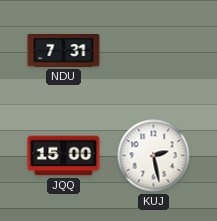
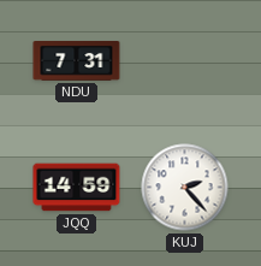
JQQ: 15:00 -> 14:59 (77, 188)
KUJ: 2:28 -> 2:23 (185, 188)
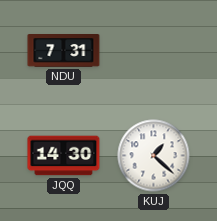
JQQ: 14:59 -> 14:30 (64, 156)
KUJ: 2:23 -> 1:22 (154, 156)
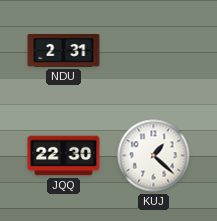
NDU: 7:31 -> 2:31 (64, 51)
JQQ: 14:30 -> 22:30 (64, 156)
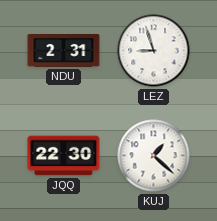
LEZ: none -> 8:57 (154, 51)
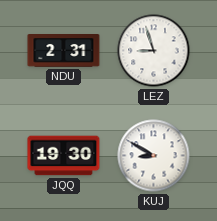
JQQ: 22:30 -> 19:30 (64, 156)
KUJ: 1:22 -> 8:50 (154, 156)
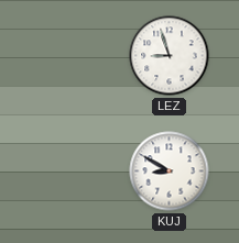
NDU: 2:31 -> none (64, 51)
JQQ: 19:30 -> none (64, 156)
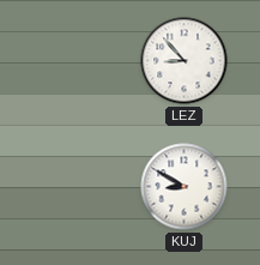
LEZ: 8:57 -> 8:53 (185, 61)
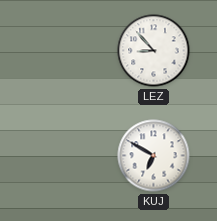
KUJ: 8:50 -> 6:50 (154, 156)
